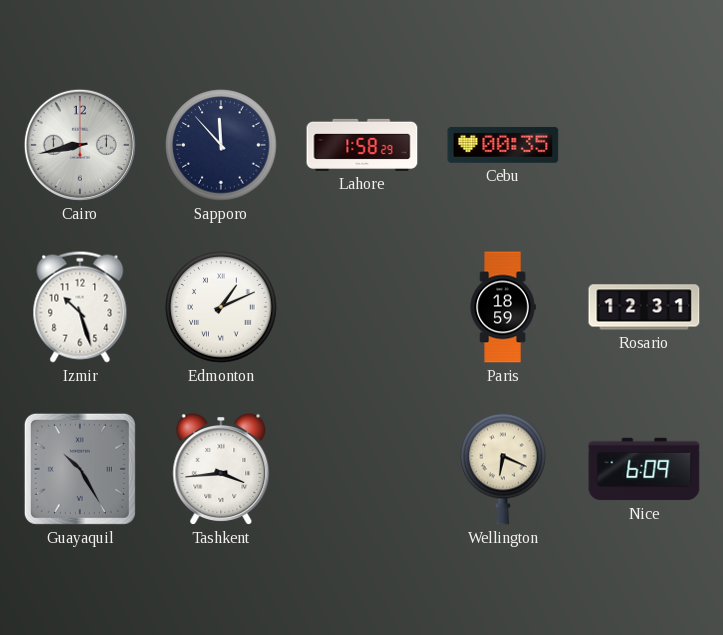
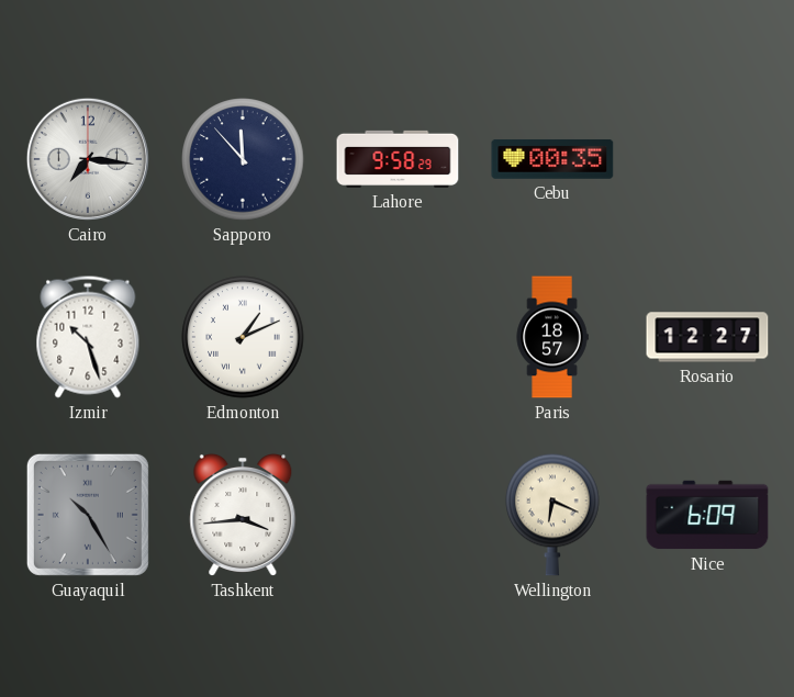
Cairo: 8:43 -> 7:16 (88, 159)
Lahore: 1:58 -> 9:58 (398, 159)
Paris: 18:59 -> 18:57 (552, 337)
Rosario: 12:31 -> 12:27 (707, 337)
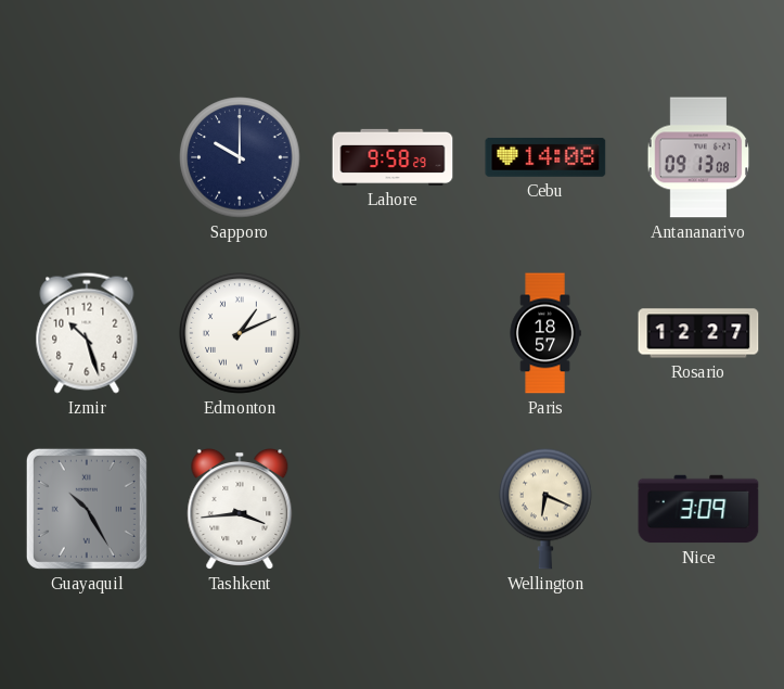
Cairo: 7:16 -> none (88, 159)
Sapporo: 11:53 -> 10:00 (240, 157)
Cebu: 00:35 -> 14:08 (545, 157)
Antananarivo: none -> 09:13 (698, 157)
Nice: 6:09 -> 3:09 (698, 509)
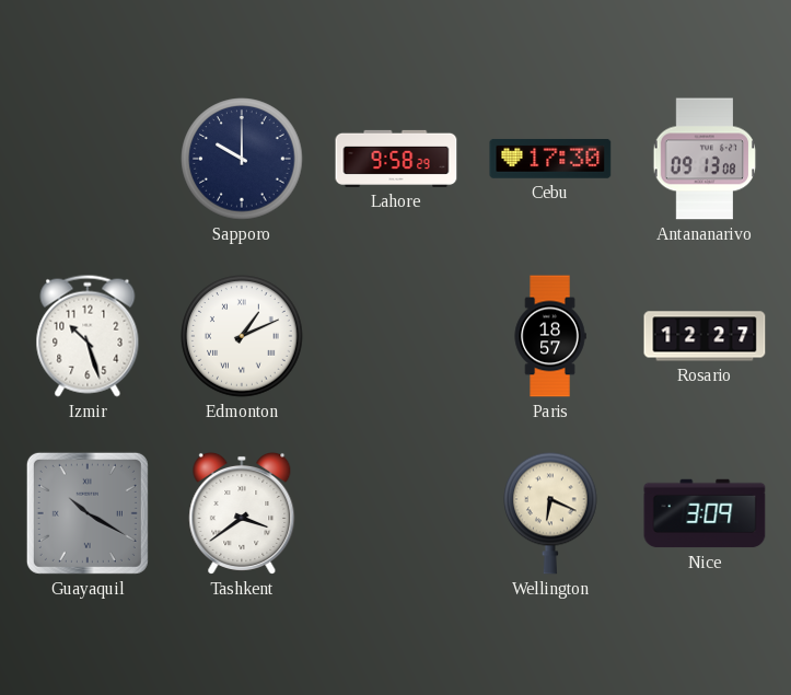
Cebu: 14:08 -> 17:30 (550, 159)
Guayaquil: 10:25 -> 10:20 (88, 513)
Tashkent: 3:44 -> 3:39 (242, 513)
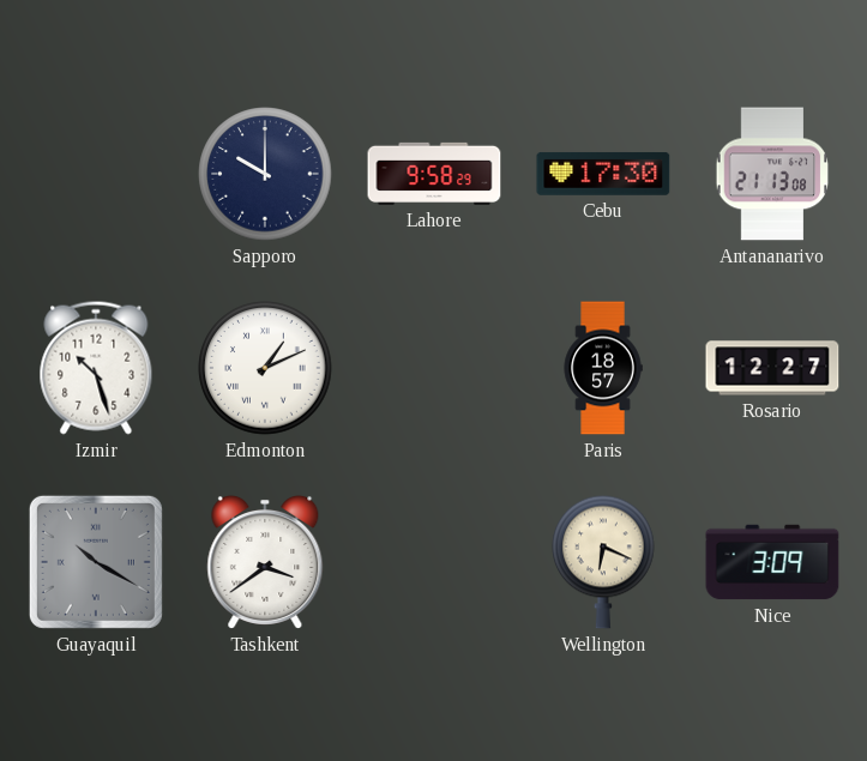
Antananarivo: 09:13 -> 21:13 (772, 174)
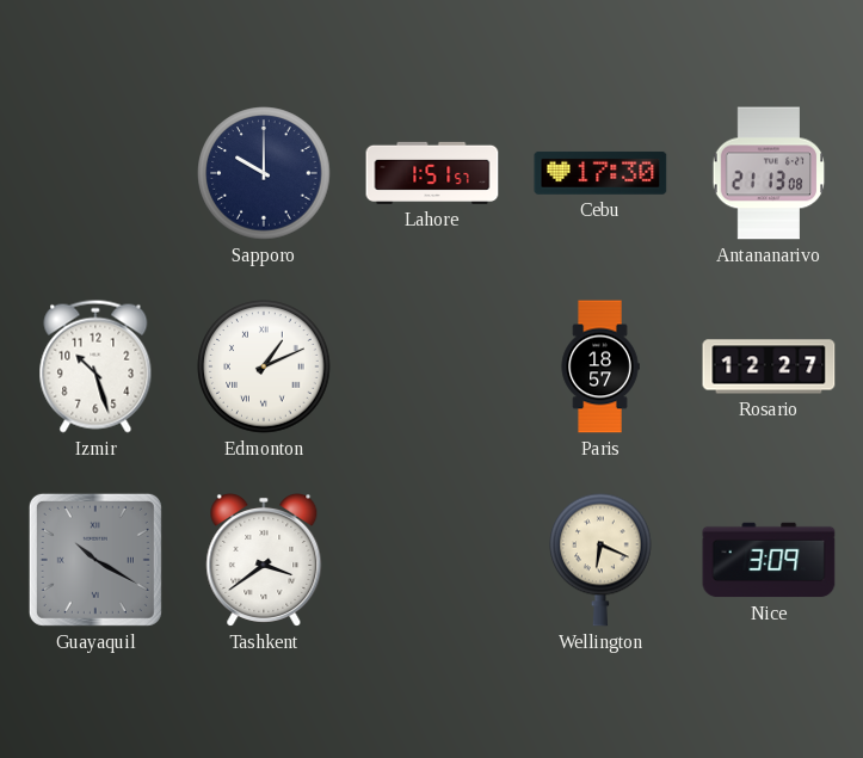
Lahore: 9:58 -> 1:51 (432, 173)
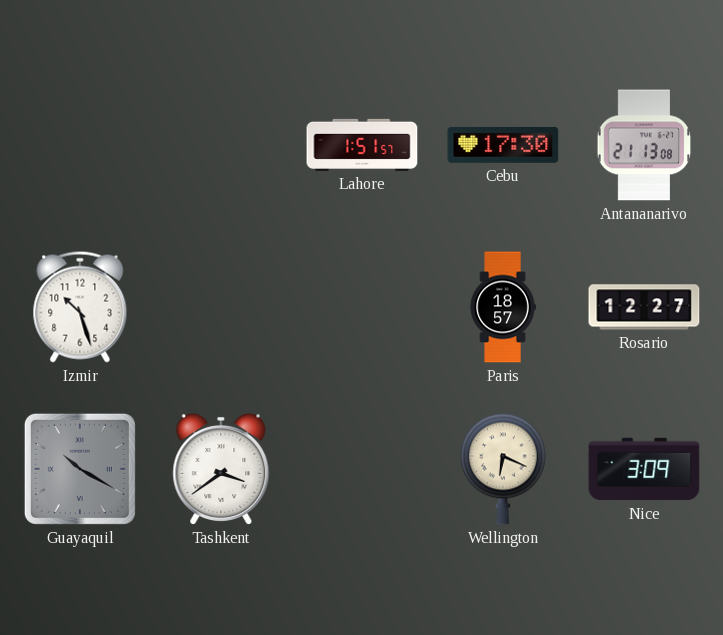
Sapporo: 10:00 -> none (264, 173)
Edmonton: 1:11 -> none (264, 366)
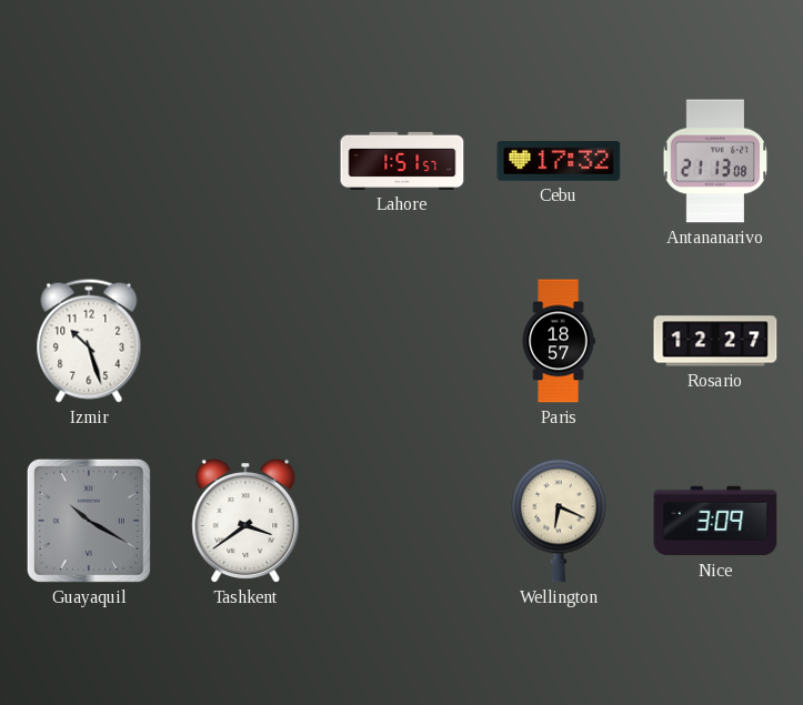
Cebu: 17:30 -> 17:32 (559, 161)
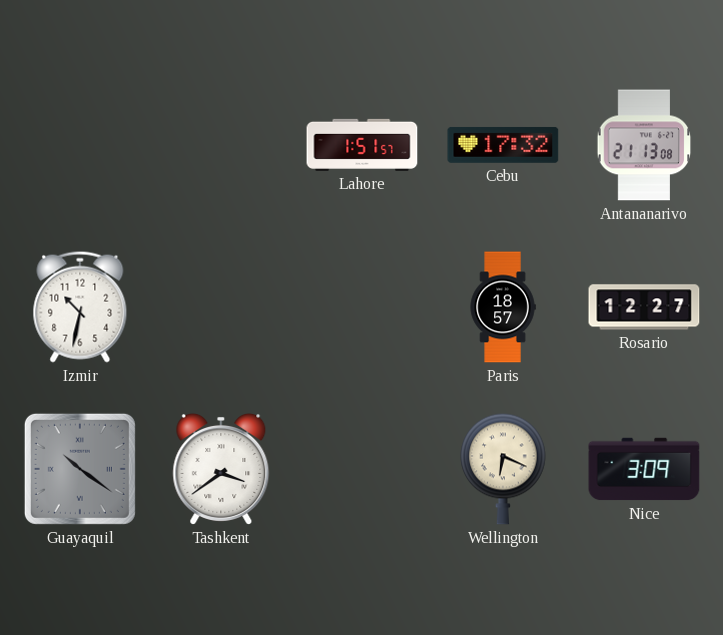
Izmir: 10:27 -> 10:32 (80, 307)
Guayaquil: 10:20 -> 10:21 (80, 469)
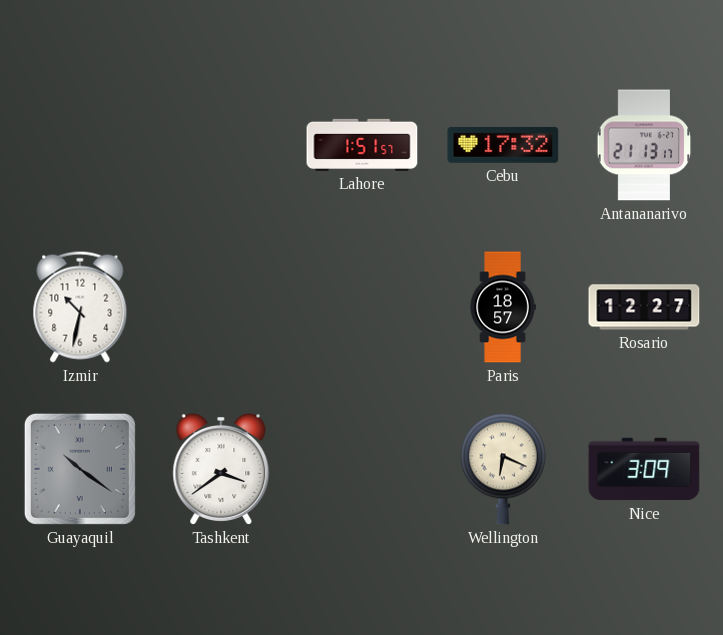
Antananarivo: 21:13:08 -> 21:13:17 (644, 145)
